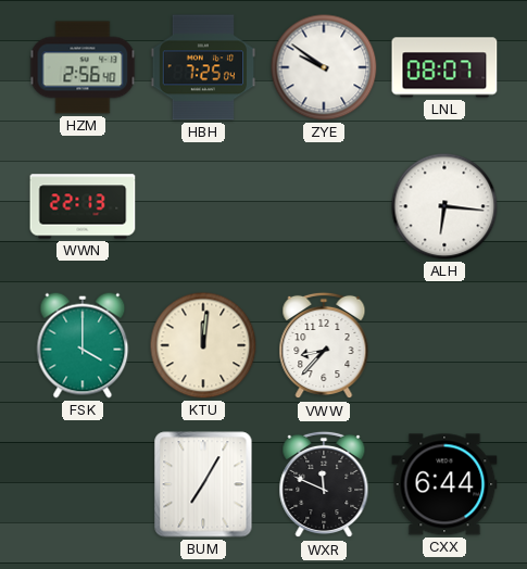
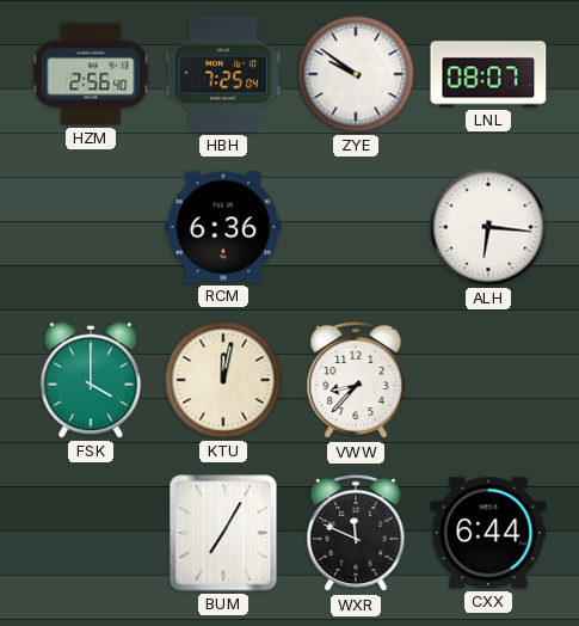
WWN: 22:13 -> none (83, 206)
RCM: none -> 6:36 (223, 227)
KTU: 12:01 -> 12:02 (223, 380)
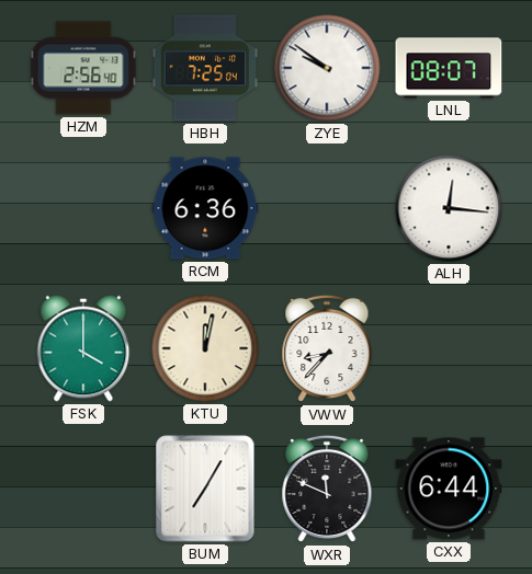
ALH: 6:16 -> 12:16 (449, 208)
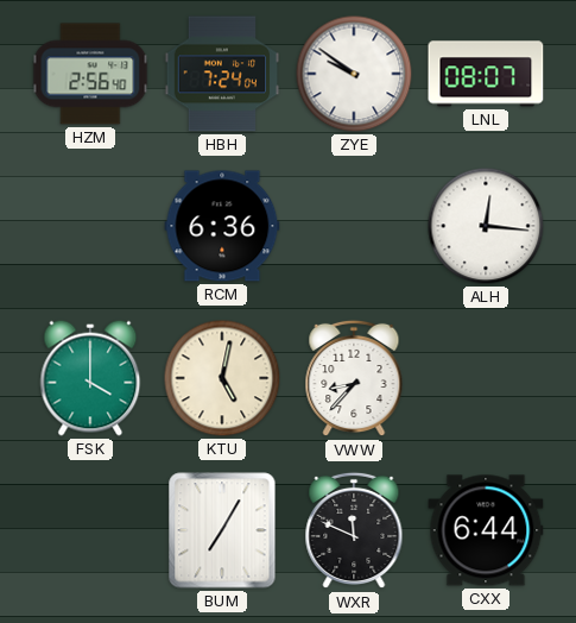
HBH: 7:25 -> 7:24 (222, 74)
KTU: 12:02 -> 5:02 (222, 378)
